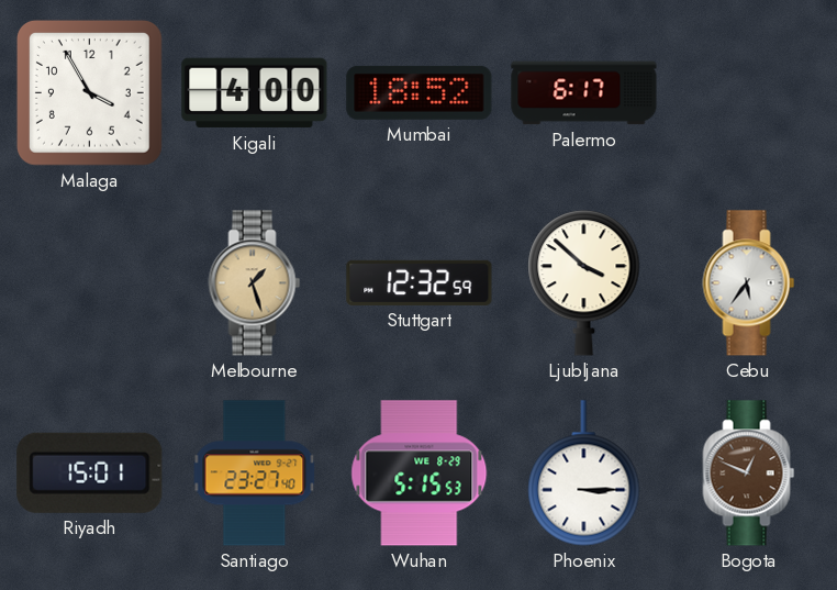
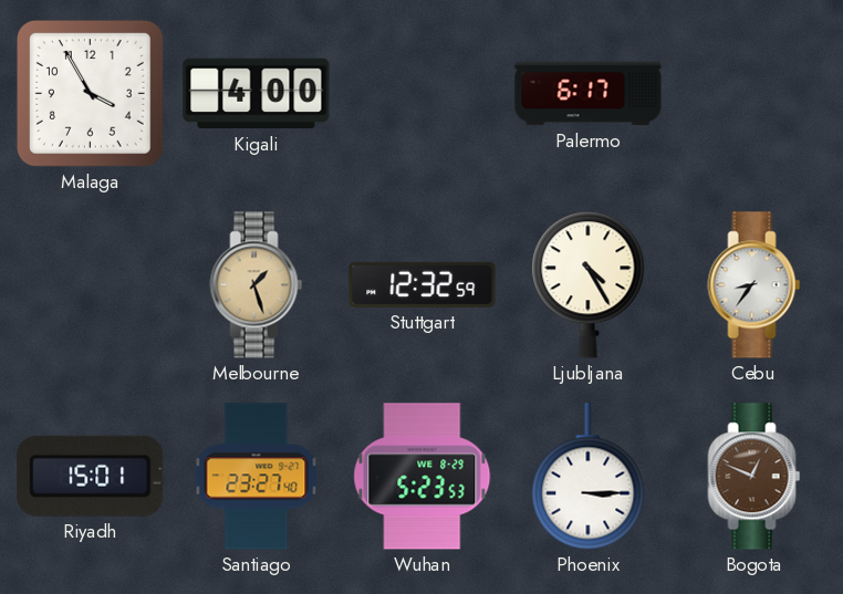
Mumbai: 18:52 -> none (420, 92)
Ljubljana: 3:52 -> 4:25 (589, 285)
Cebu: 5:36 -> 8:36 (754, 285)
Wuhan: 5:15 -> 5:23 (423, 477)
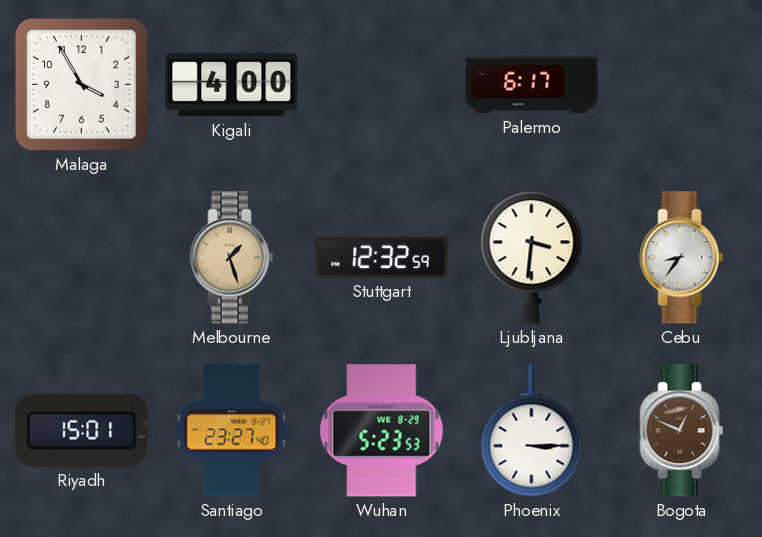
Ljubljana: 4:25 -> 3:31 (532, 258)
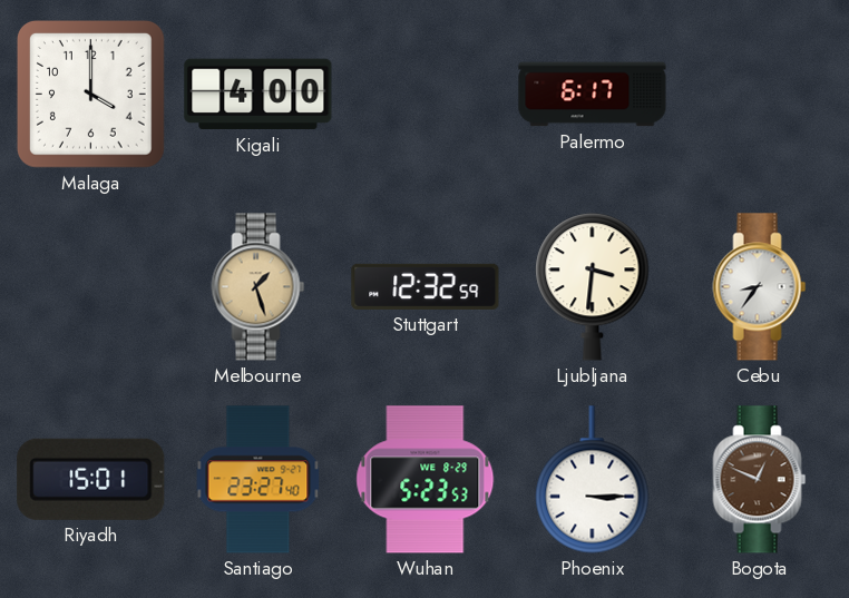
Malaga: 3:55 -> 4:00 (90, 94)
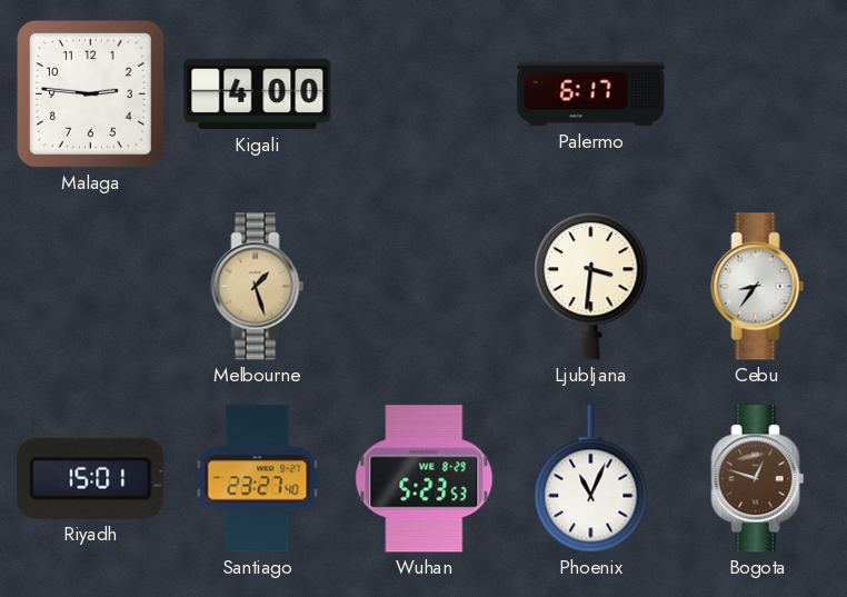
Malaga: 4:00 -> 2:46 (90, 93)
Stuttgart: 12:32 -> none (426, 286)
Phoenix: 3:15 -> 11:04 (591, 479)
Bogota: 12:49 -> 12:48 (758, 479)
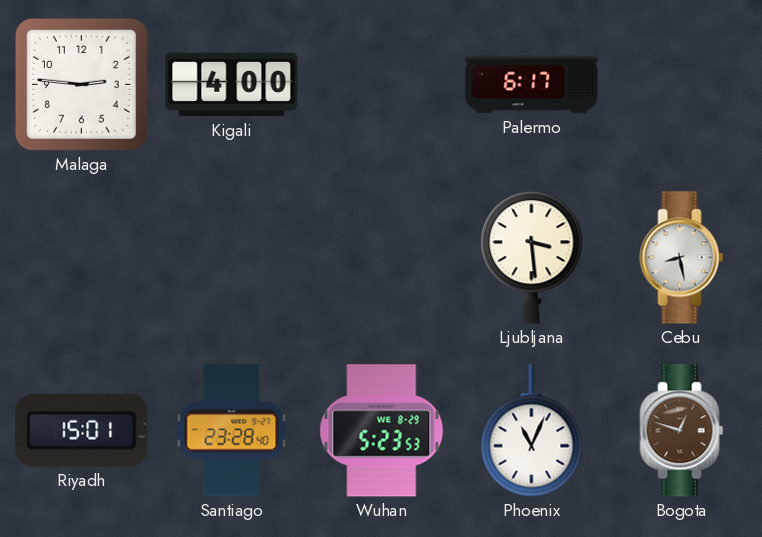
Melbourne: 1:27 -> none (258, 287)
Ljubljana: 3:31 -> 3:29 (532, 258)
Cebu: 8:36 -> 8:28 (682, 258)
Santiago: 23:27 -> 23:28 (232, 431)
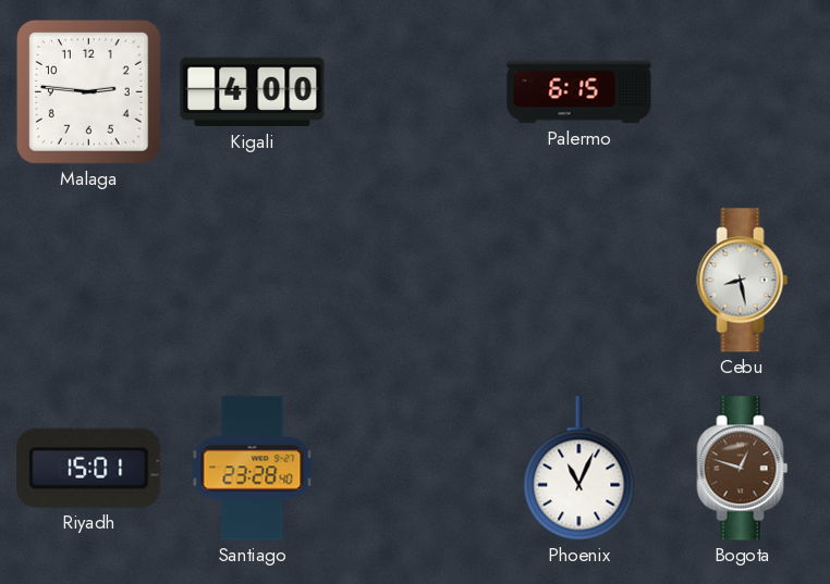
Palermo: 6:17 -> 6:15 (579, 92)
Ljubljana: 3:29 -> none (532, 258)
Wuhan: 5:23 -> none (382, 431)
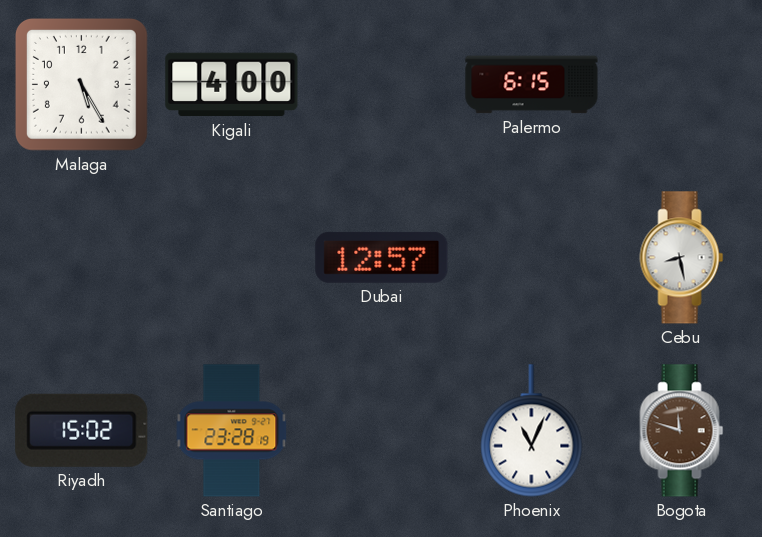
Malaga: 2:46 -> 5:25 (81, 84)
Dubai: none -> 12:57 (382, 257)
Riyadh: 15:01 -> 15:02 (82, 430)
Santiago: 23:28:40 -> 23:28:19 (232, 431)
Bogota: 12:48 -> 11:48 (682, 431)
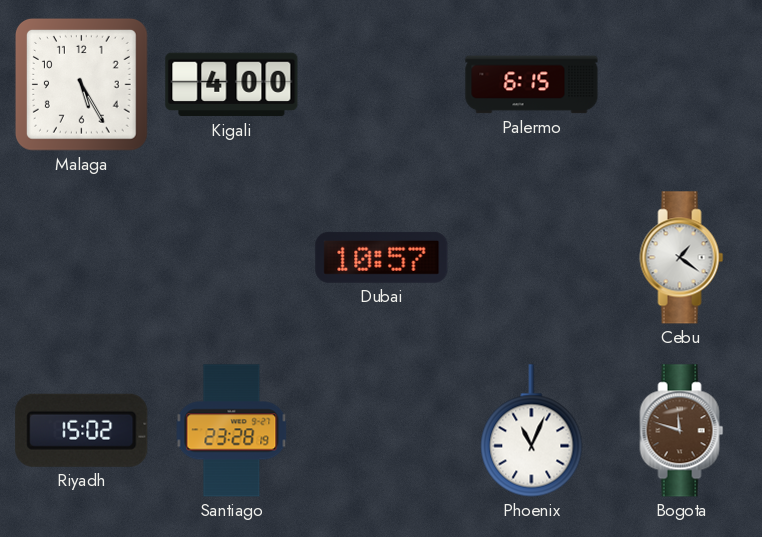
Dubai: 12:57 -> 10:57 (382, 257)
Cebu: 8:28 -> 1:21 (682, 258)
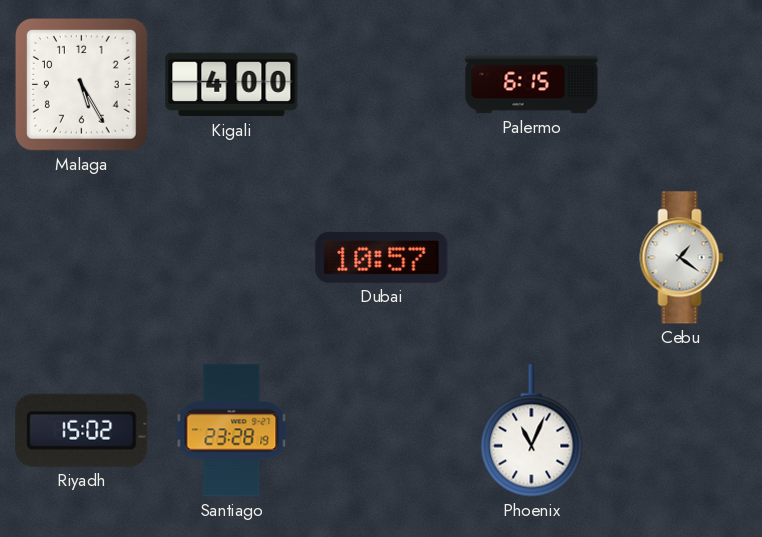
Bogota: 11:48 -> none (682, 431)
